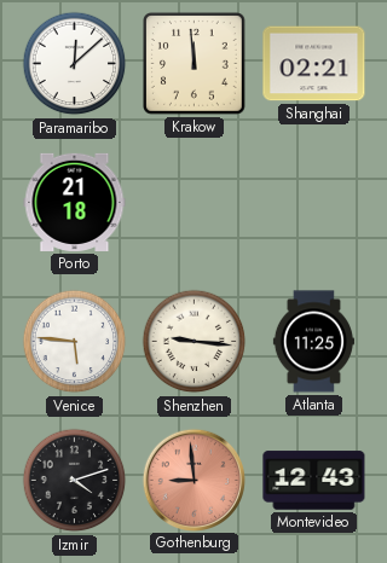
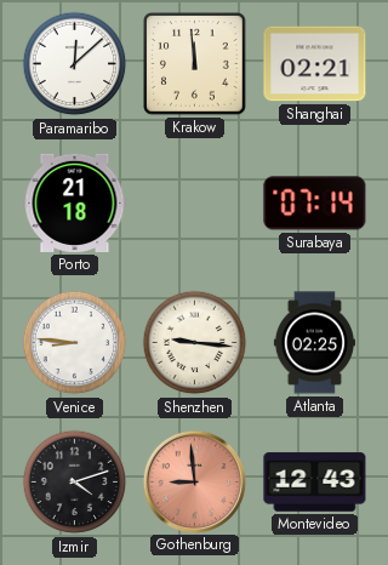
Surabaya: none -> 07:14 (315, 204)
Venice: 5:46 -> 8:46 (75, 343)
Atlanta: 11:25 -> 02:25 (314, 343)
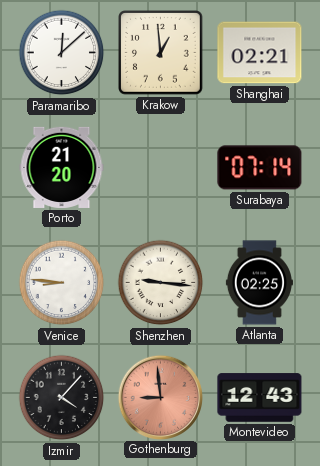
Krakow: 11:59 -> 12:59 (161, 53)
Porto: 21:18 -> 21:20 (62, 167)
Izmir: 4:12 -> 4:07 (62, 398)
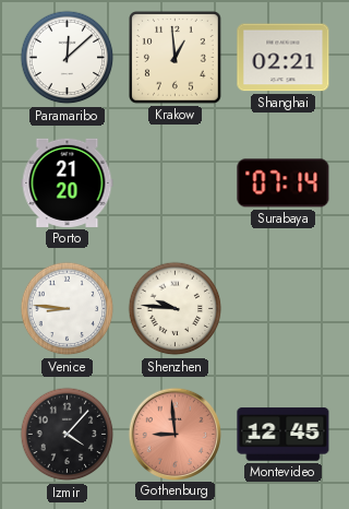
Shenzhen: 9:16 -> 9:46 (176, 309)
Atlanta: 02:25 -> none (259, 283)
Montevideo: 12:43 -> 12:45 (284, 435)
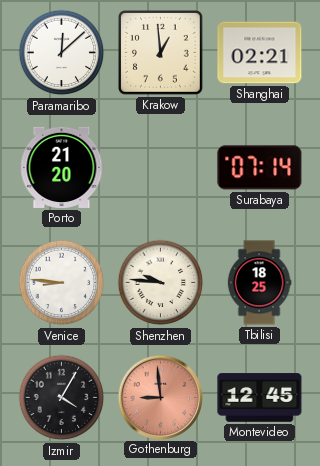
Tbilisi: none -> 18:25 (259, 283)
Izmir: 4:07 -> 4:05 (62, 398)
